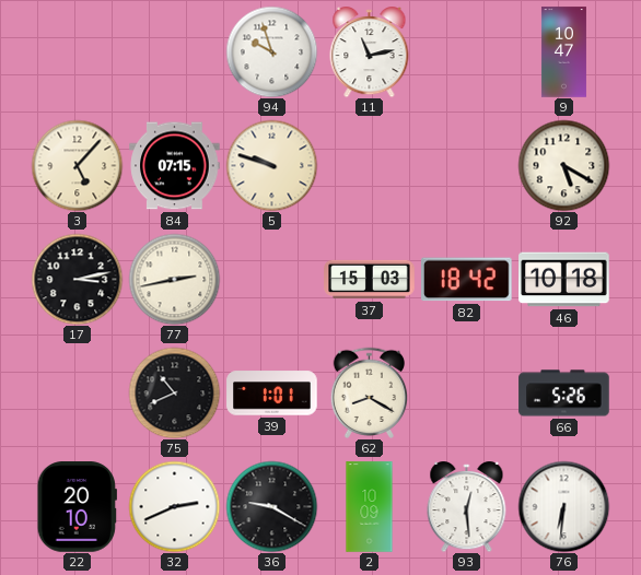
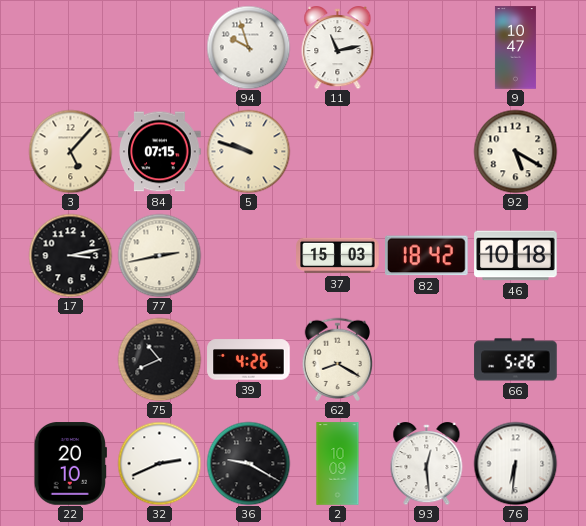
39: 1:01 -> 4:26 (249, 360)
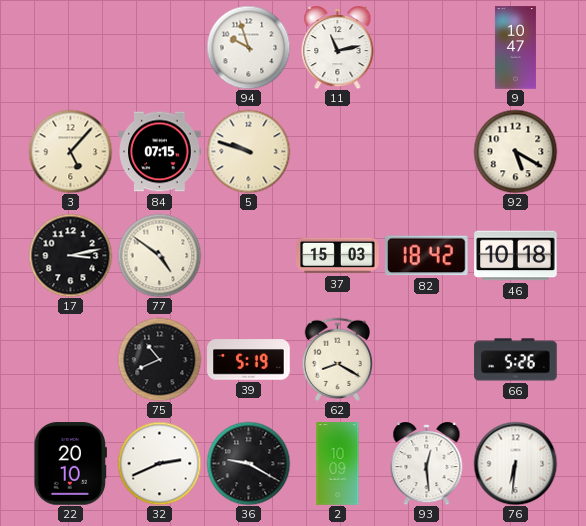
77: 2:43 -> 4:51 (159, 255)
39: 4:26 -> 5:19 (249, 360)
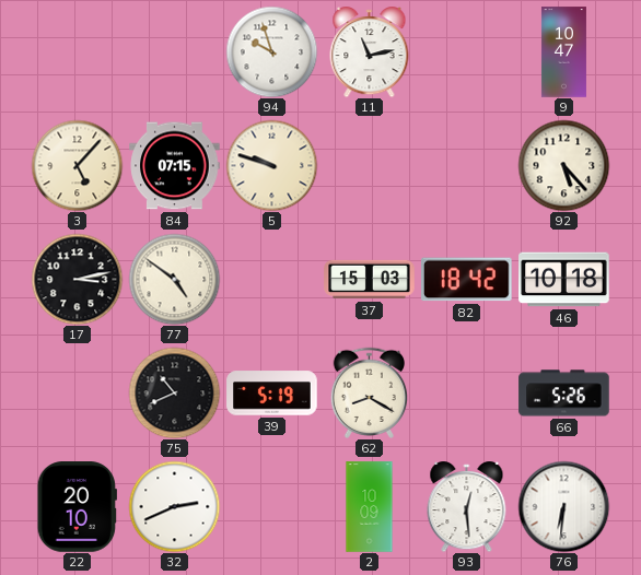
92: 5:20 -> 5:23 (563, 165)
36: 9:20 -> none (248, 463)
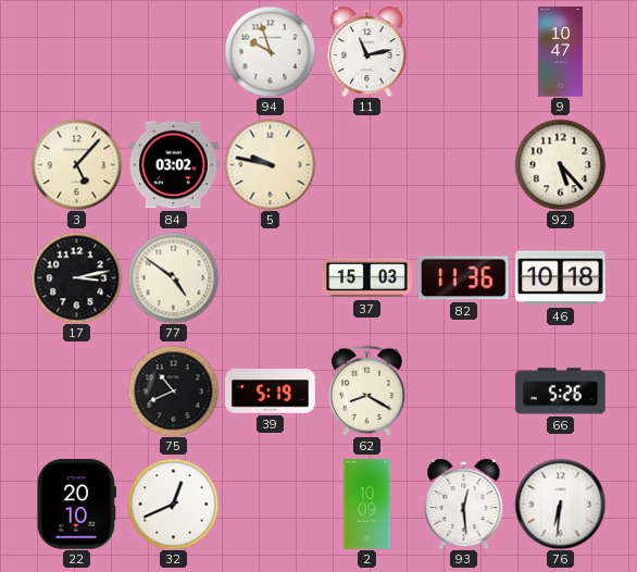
84: 07:15 -> 03:02 (174, 165)
5: 9:48 -> 9:47 (270, 164)
82: 18:42 -> 11:36 (464, 278)
32: 2:41 -> 12:41 (173, 503)
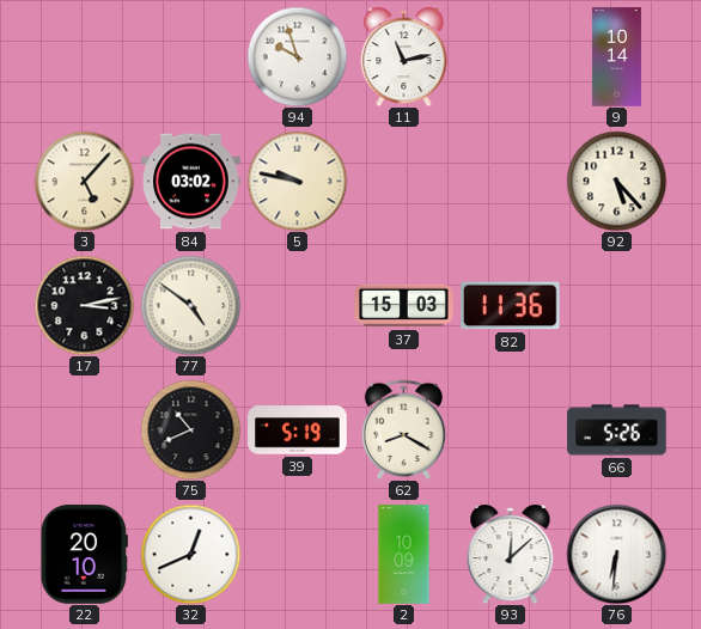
9: 10:47 -> 10:14 (616, 57)
46: 10:18 -> none (561, 278)
93: 12:29 -> 12:08 (511, 555)
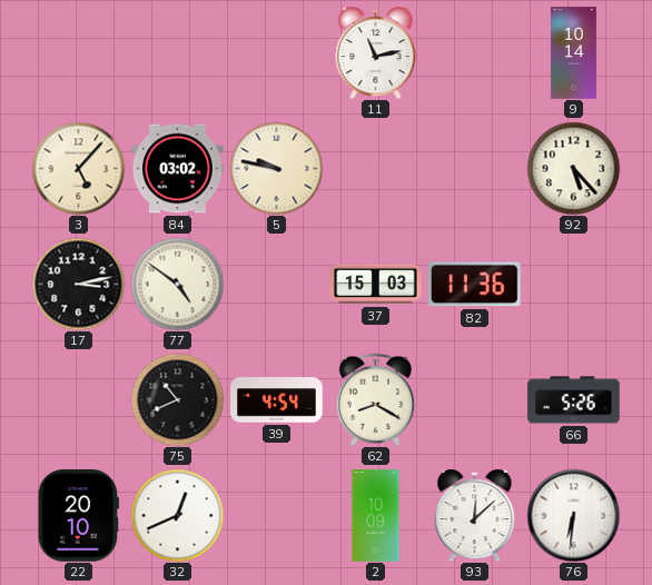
94: 9:57 -> none (297, 56)
39: 5:19 -> 4:54 (277, 400)
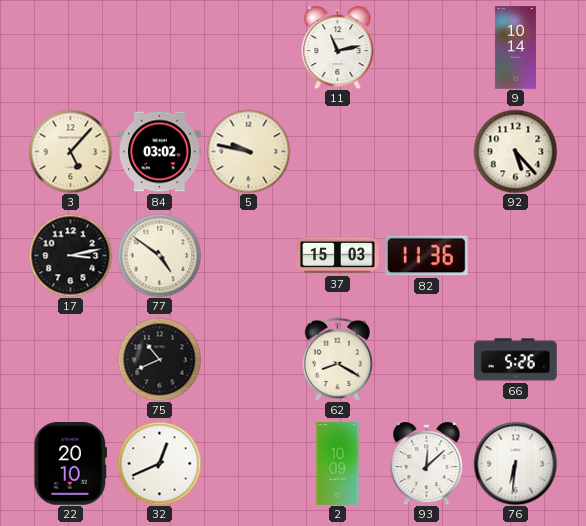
39: 4:54 -> none (277, 400)
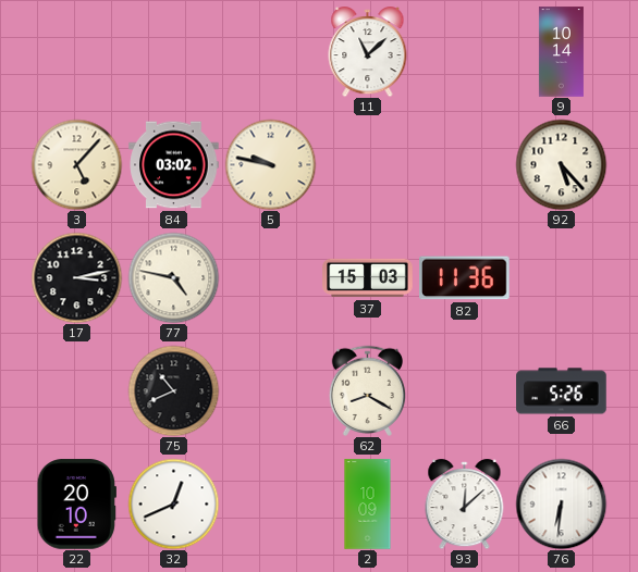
11: 11:13 -> 11:08 (368, 52)
77: 4:51 -> 4:47 (173, 277)
